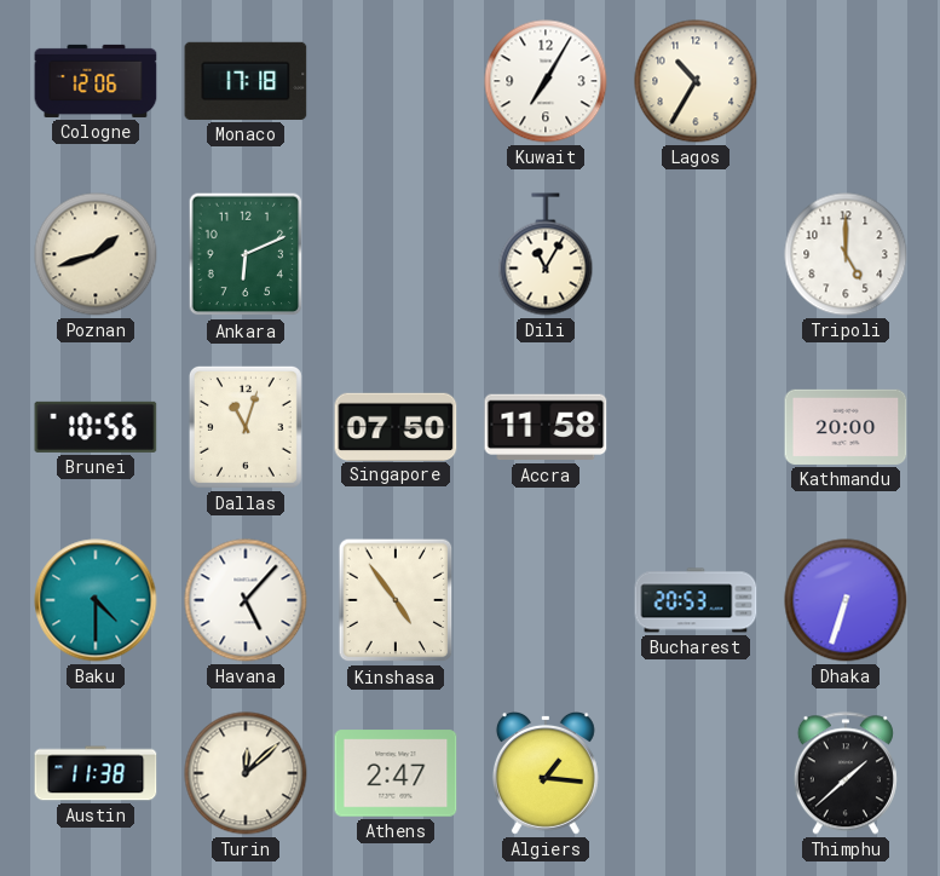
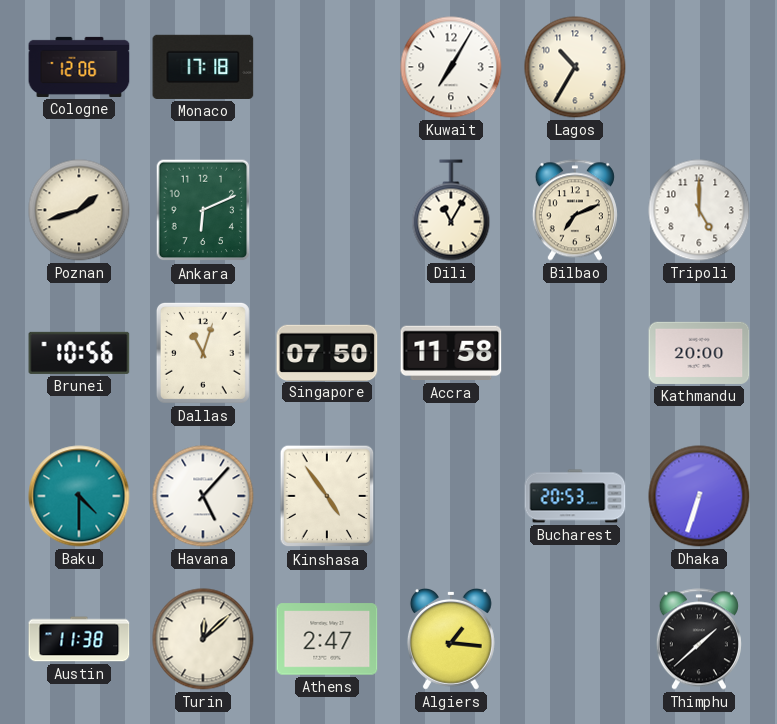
Bilbao: none -> 7:11 (575, 210)
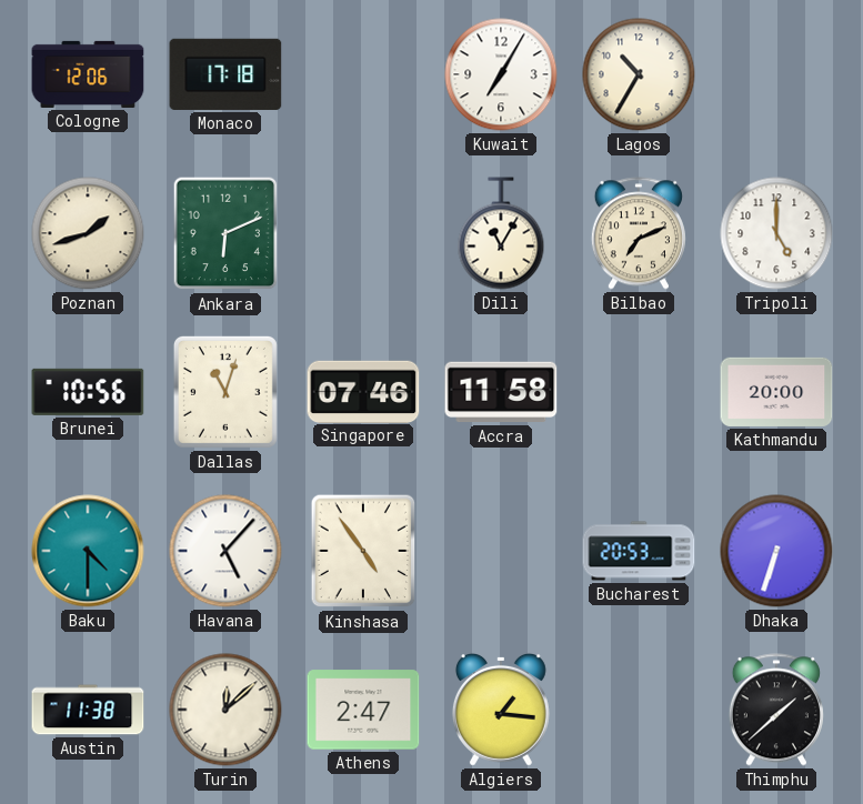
Singapore: 07:50 -> 07:46 (363, 391)
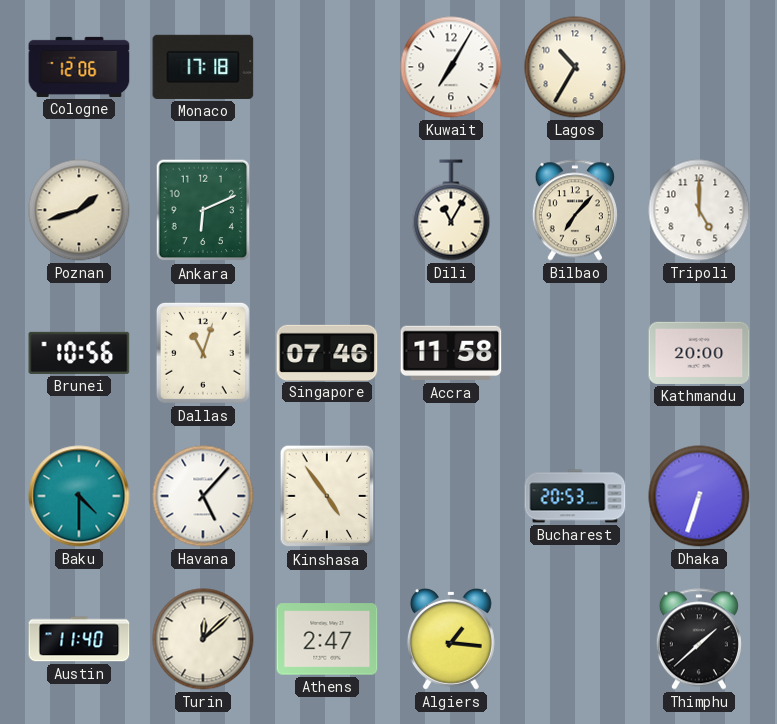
Bilbao: 7:11 -> 7:07 (575, 210)
Austin: 11:38 -> 11:40 (79, 639)
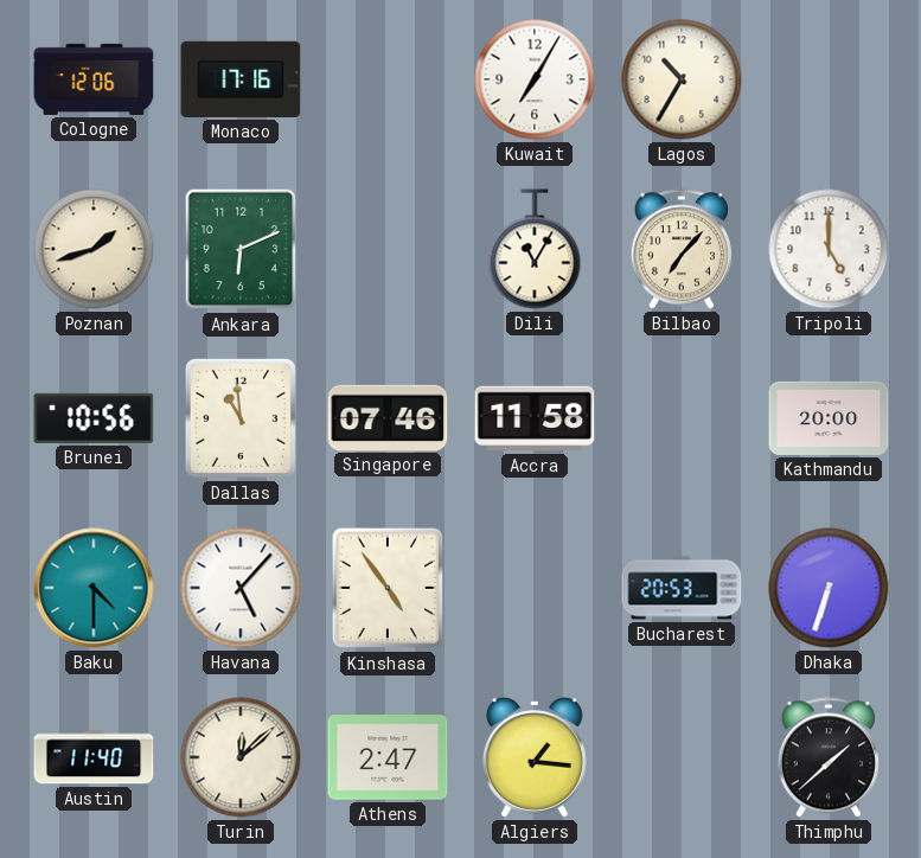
Monaco: 17:18 -> 17:16 (241, 79)
Dallas: 11:03 -> 10:59 (241, 418)
